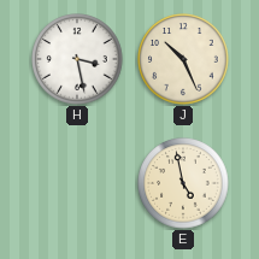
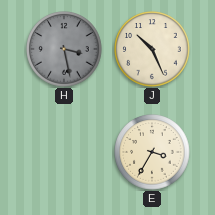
H dial: white -> grey (64, 49)
E: 4:58 -> 3:35 (152, 152)
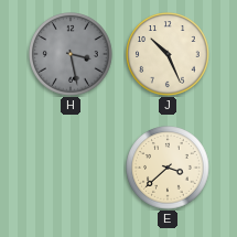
E: 3:35 -> 3:38 (168, 168)
